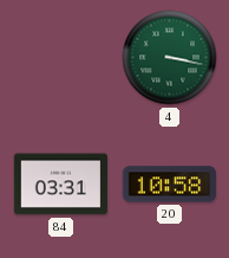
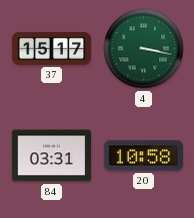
37: none -> 15:17 (52, 48)
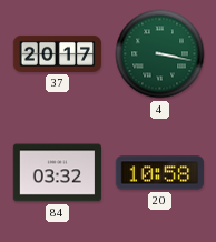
37: 15:17 -> 20:17 (58, 53)
84: 03:31 -> 03:32 (58, 173)
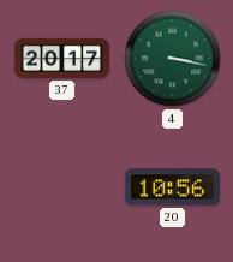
84: 03:32 -> none (58, 173)
20: 10:58 -> 10:56 (173, 187)
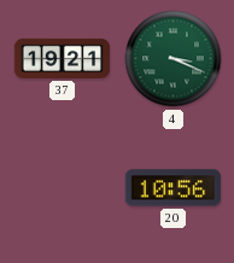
37: 20:17 -> 19:21 (63, 58)
4: 3:17 -> 3:19 (174, 59)
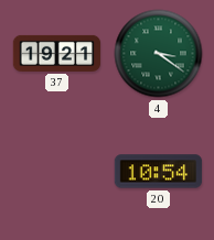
4: 3:19 -> 3:21 (159, 54)
20: 10:56 -> 10:54 (159, 172)
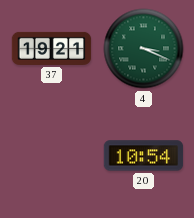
4: 3:21 -> 3:19 (144, 49)
